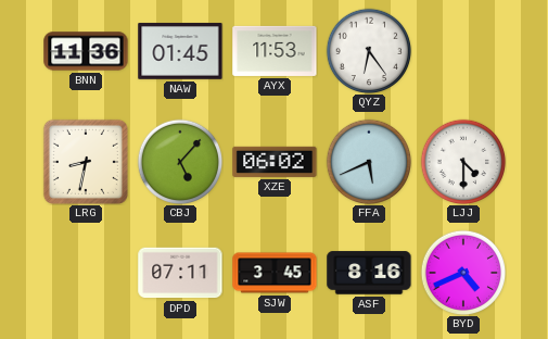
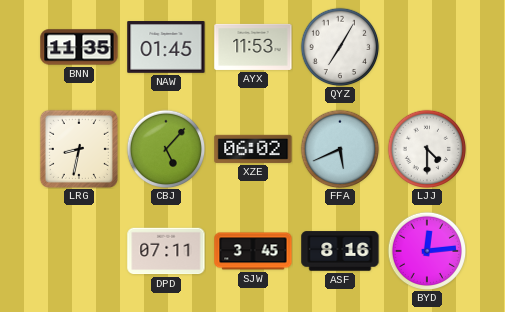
BNN: 11:36 -> 11:35 (79, 47)
QYZ: 6:24 -> 7:05 (340, 47)
BYD: 4:41 -> 12:14 (427, 251)
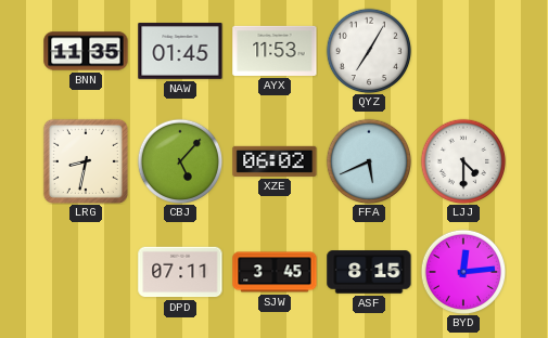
ASF: 8:16 -> 8:15 (369, 272)
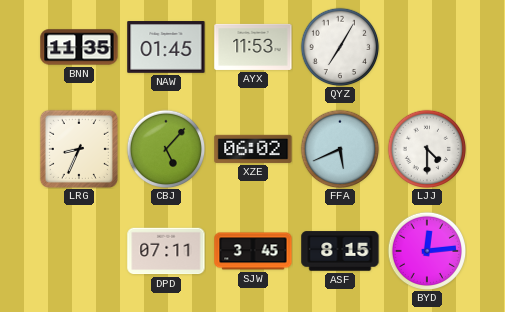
LRG: 8:32 -> 8:34 (79, 149)
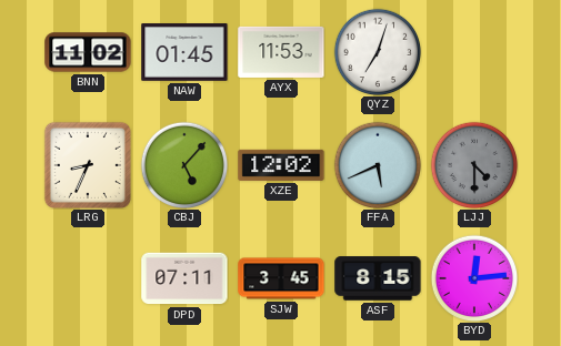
BNN: 11:35 -> 11:02 (88, 52)
QYZ: 7:05 -> 7:03 (378, 52)
XZE: 06:02 -> 12:02 (281, 165)
LJJ dial: white -> grey (474, 165)
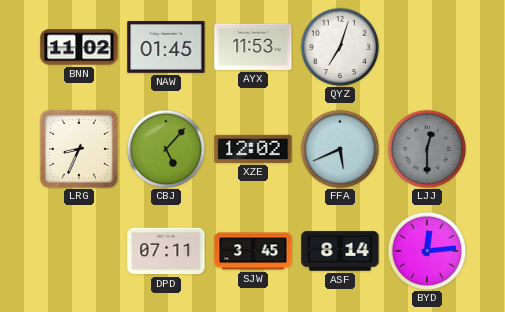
LJJ: 4:30 -> 12:30 (427, 149)
ASF: 8:15 -> 8:14 (340, 251)
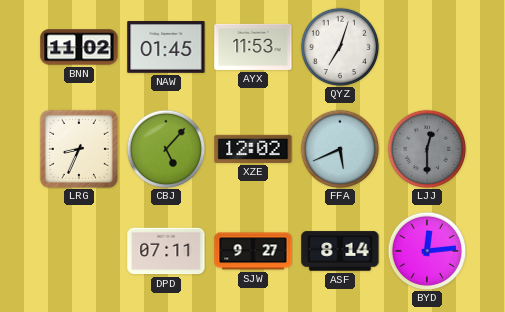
SJW: 3:45 -> 9:27 (253, 251)
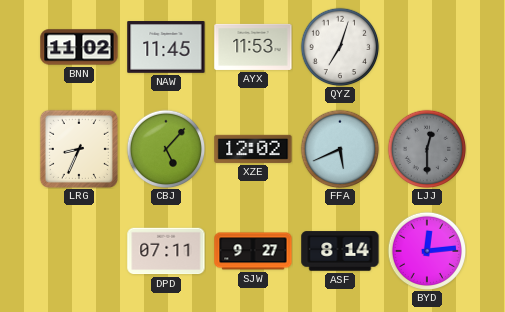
NAW: 01:45 -> 11:45 (166, 47)
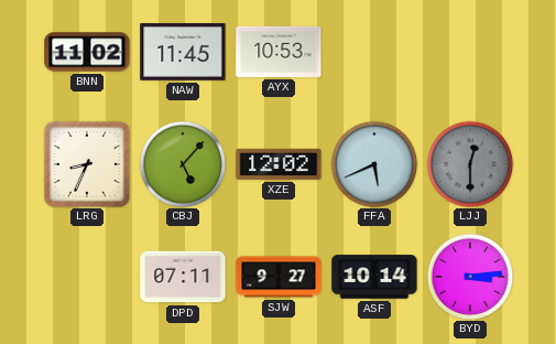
AYX: 11:53 -> 10:53 (279, 52)
QYZ: 7:03 -> none (340, 47)
ASF: 8:14 -> 10:14 (374, 277)
BYD: 12:14 -> 3:14 (470, 277)
